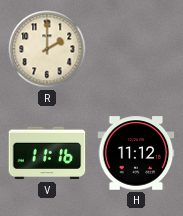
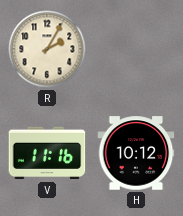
R: 2:00 -> 2:05 (47, 49)
H: 11:12 -> 10:12 (136, 153)
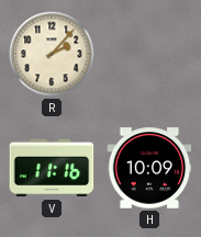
R: 2:05 -> 2:07 (52, 54)
H: 10:12 -> 10:09 (149, 168)
